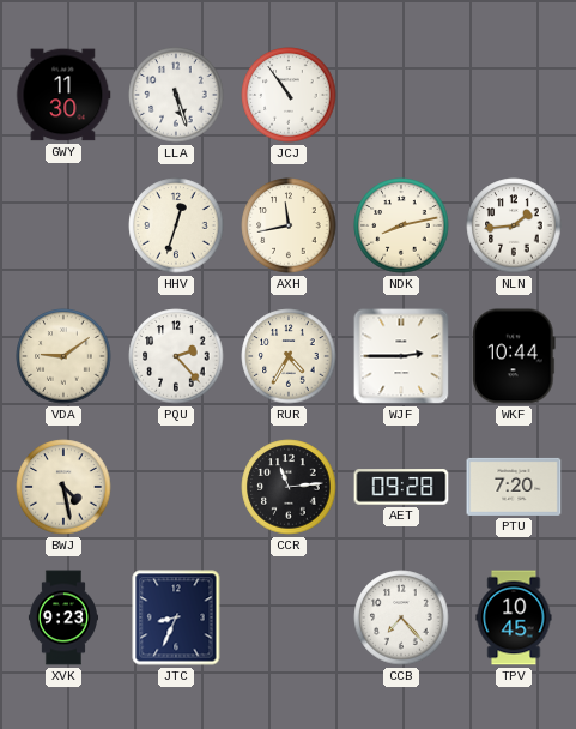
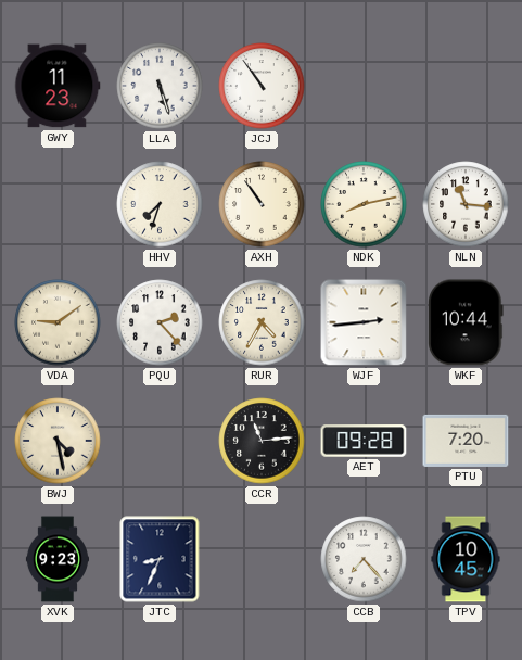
GWY: 11:30 -> 11:23 (58, 86)
HHV: 12:33 -> 7:33 (160, 204)
AXH: 11:43 -> 10:54 (262, 204)
NLN: 1:44 -> 11:16 (466, 204)
WJF: 2:45 -> 2:44 (364, 322)
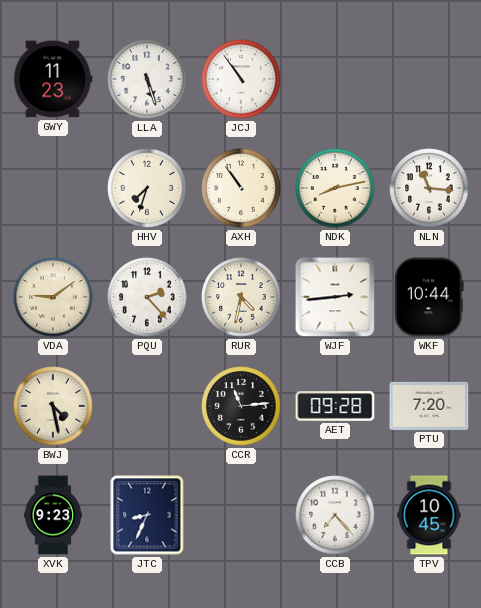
RUR: 4:35 -> 4:32 (241, 297)
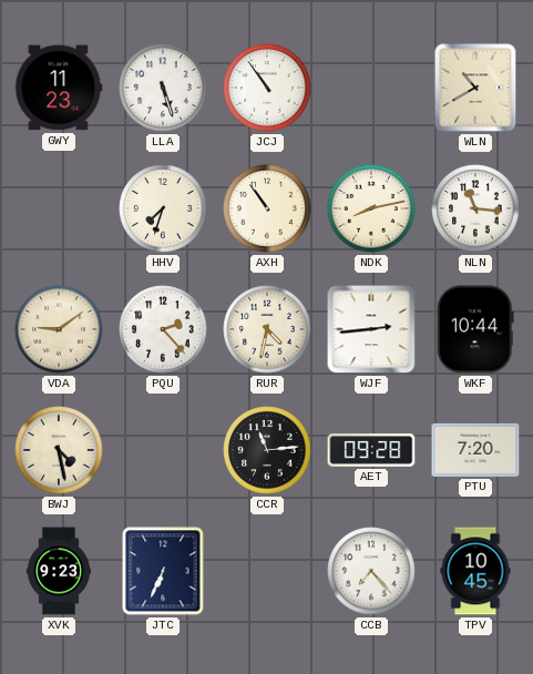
WLN: none -> 10:40 (475, 88)
JTC: 8:34 -> 6:34 (163, 571)
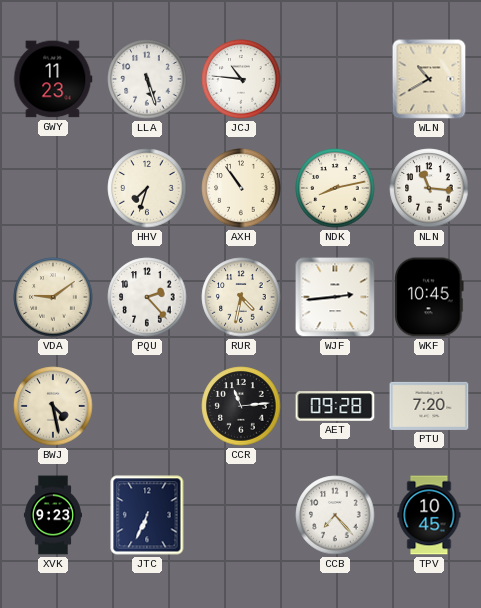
JCJ: 10:54 -> 10:46 (241, 79)
WKF: 10:44 -> 10:45 (430, 297)
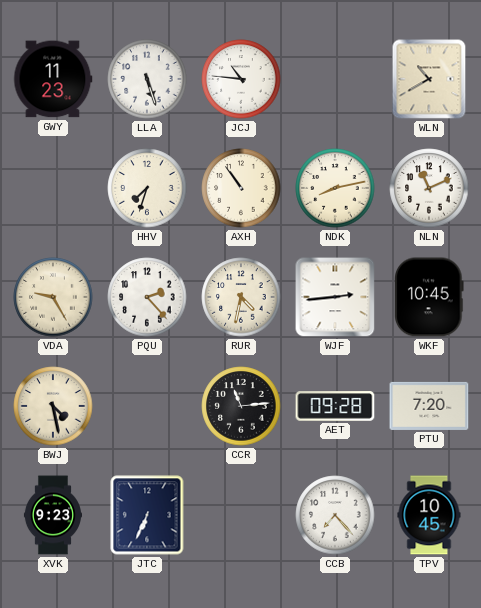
NLN: 11:16 -> 11:11 (429, 188)
VDA: 9:09 -> 9:25 (53, 297)
